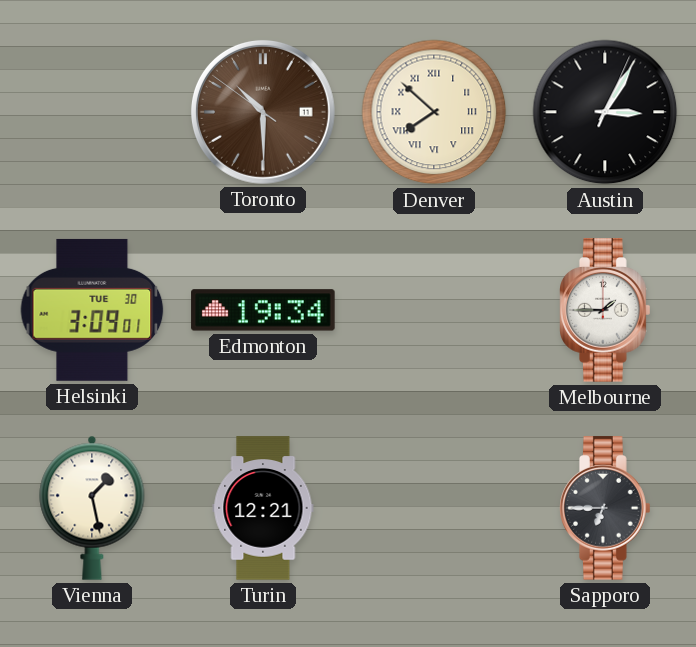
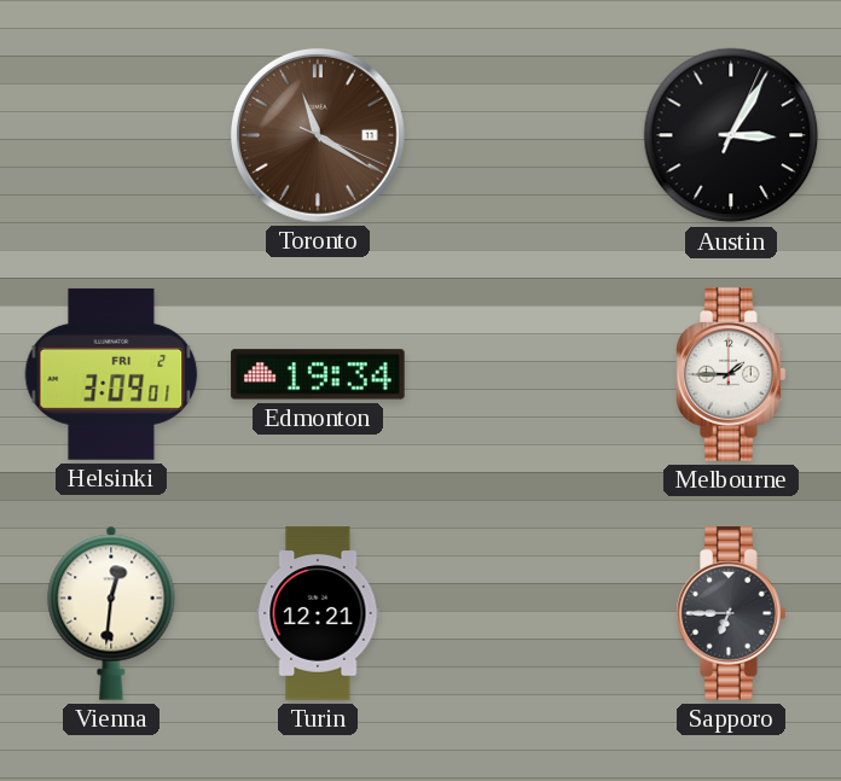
Toronto: 10:29 -> 11:20 (318, 135)
Denver: 7:52 -> none (434, 112)
Helsinki date: TUE 30 -> FRI 2 (111, 374)
Vienna: 1:28 -> 12:31 (111, 613)
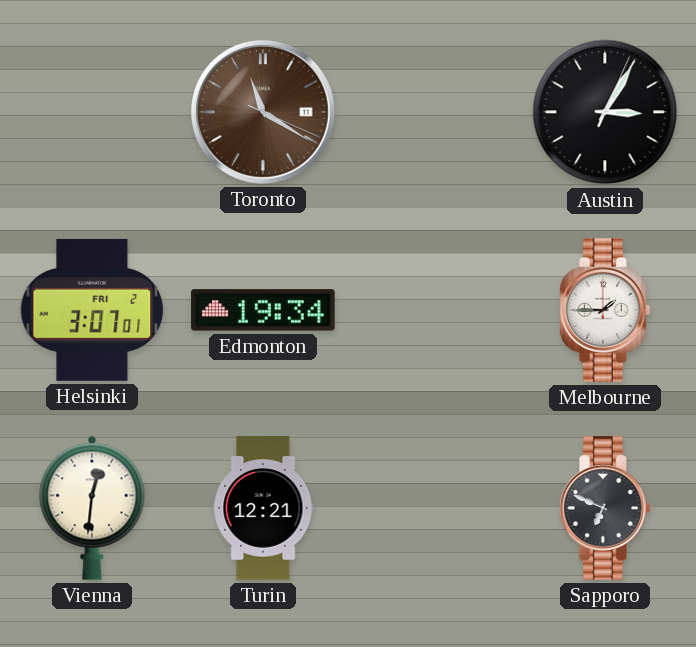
Helsinki: 3:09 -> 3:07 (92, 310)
Sapporo: 6:45 -> 6:49 (605, 508)
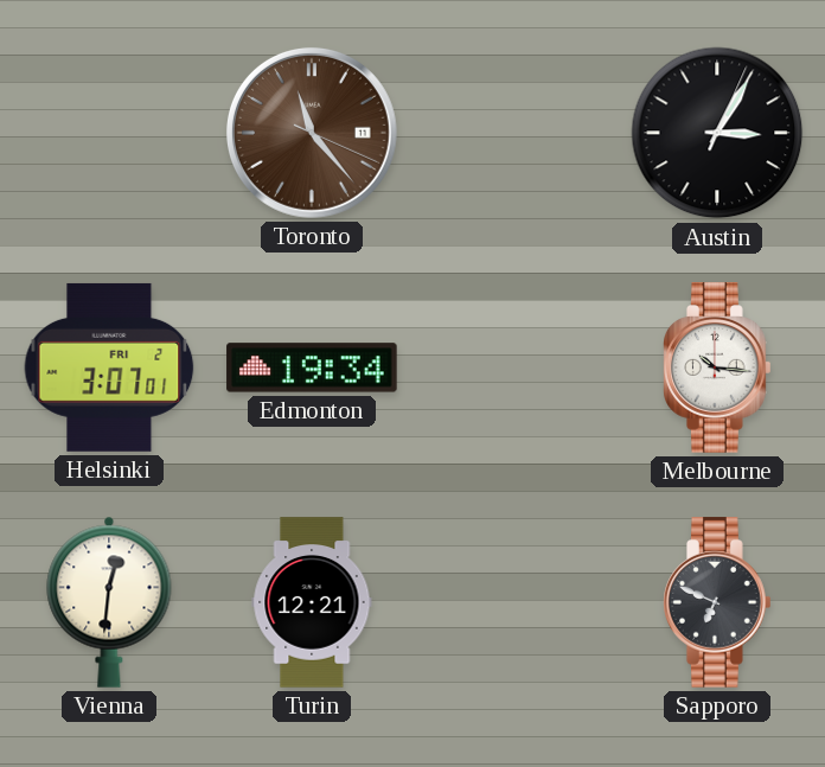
Toronto: 11:20 -> 11:23 (312, 133)
Melbourne: 1:45 -> 10:16 (717, 367)
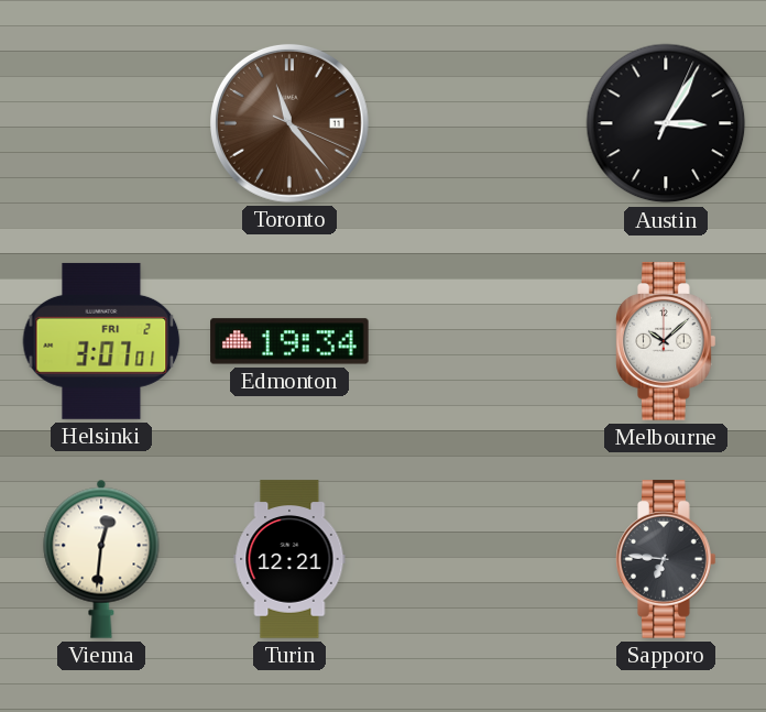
Melbourne: 10:16 -> 10:08 (666, 341)
Sapporo: 6:49 -> 6:46 (666, 559)
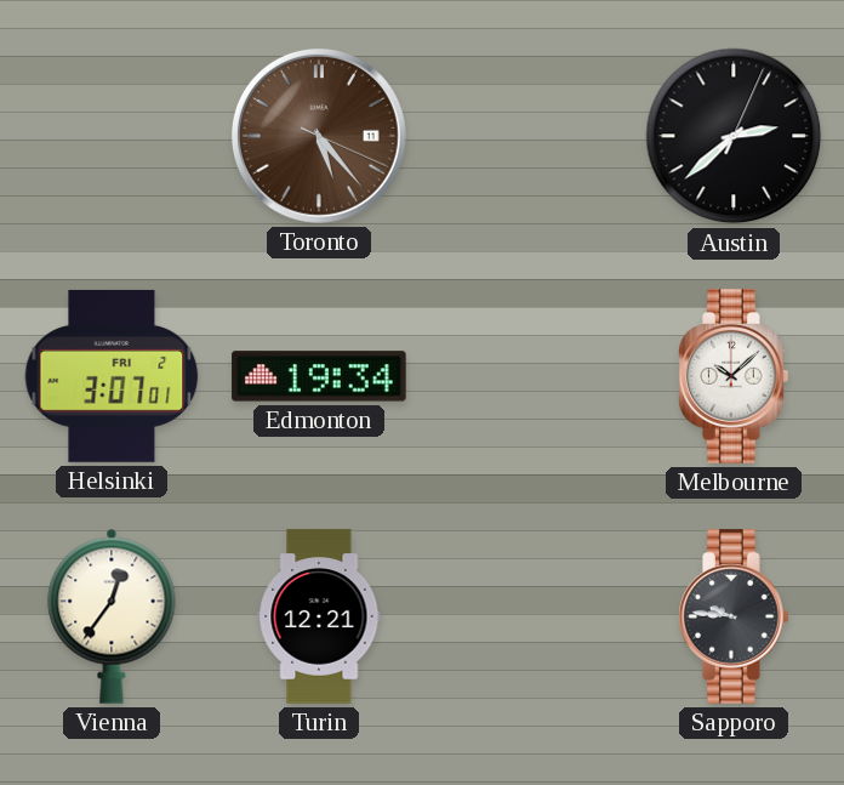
Toronto: 11:23 -> 5:23 (319, 136)
Austin: 3:05 -> 2:38 (734, 136)
Vienna: 12:31 -> 12:36 (112, 616)
Sapporo: 6:46 -> 9:46 (734, 616)
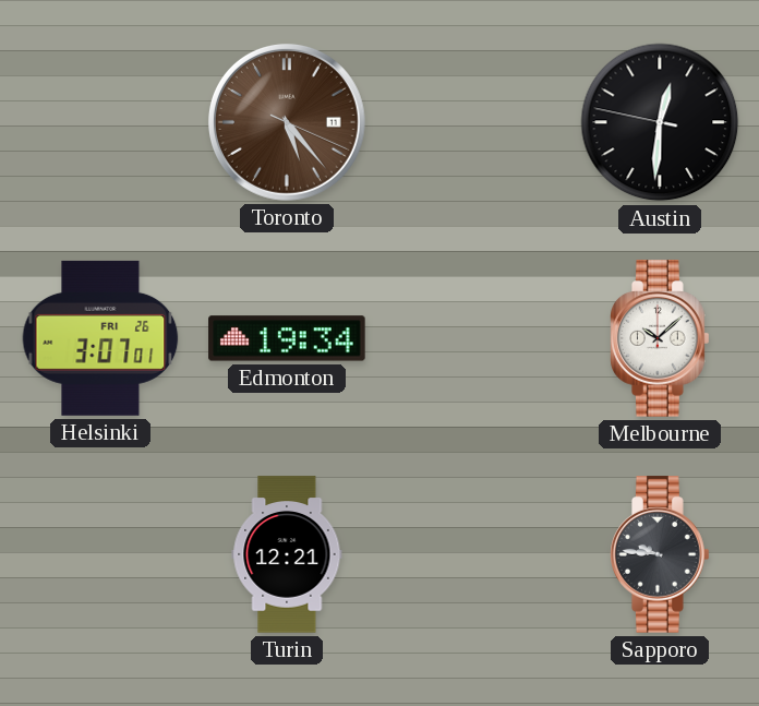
Austin: 2:38 -> 12:30 (660, 122)
Helsinki date: FRI 2 -> FRI 26 (100, 338)
Vienna: 12:36 -> none (112, 616)
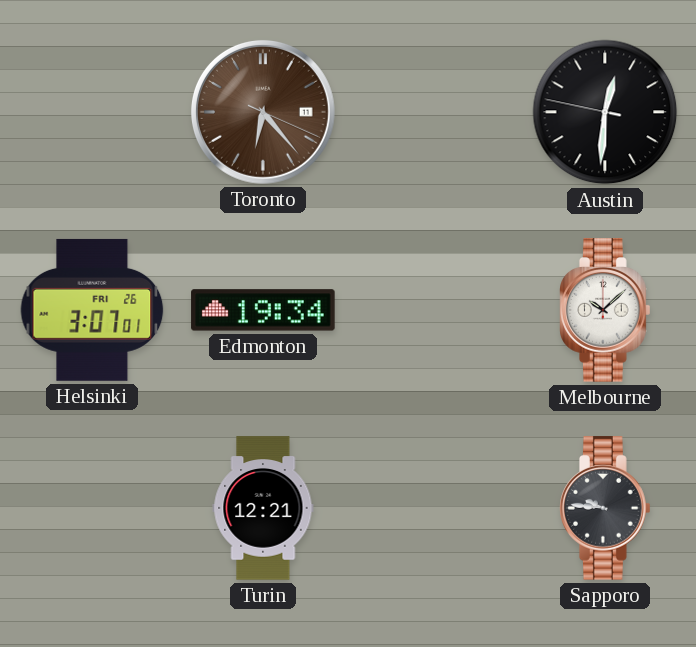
Toronto: 5:23 -> 6:23 (263, 112)
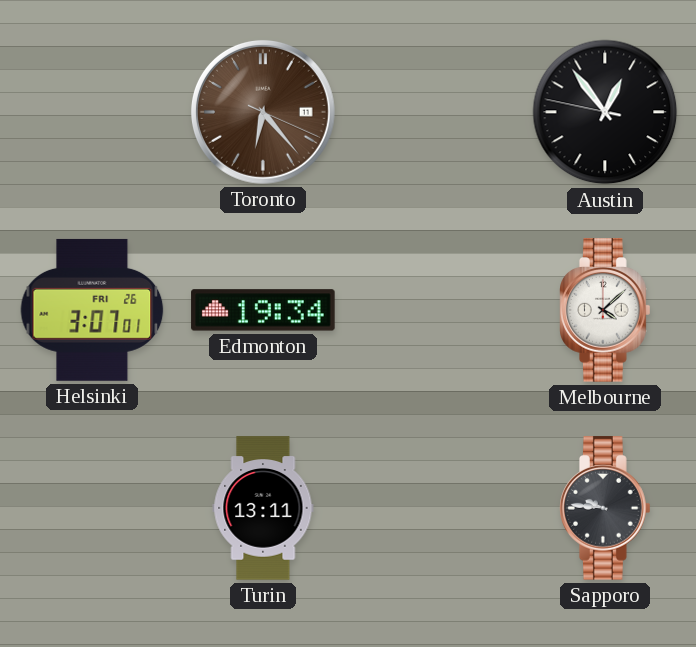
Austin: 12:30 -> 12:53 (605, 112)
Melbourne: 10:08 -> 4:08 (605, 310)
Turin: 12:21 -> 13:11 (263, 508)
